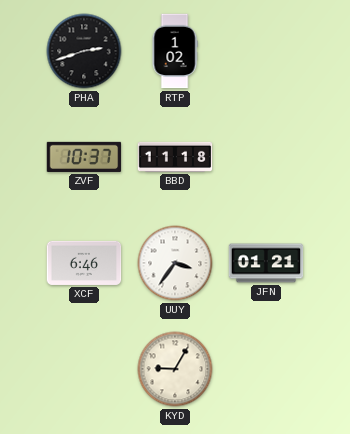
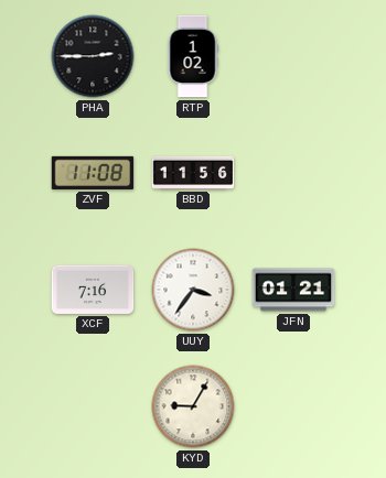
PHA: 2:42 -> 2:45 (93, 56)
ZVF: 10:37 -> 11:08 (93, 173)
BBD: 11:18 -> 11:56 (193, 173)
XCF: 6:46 -> 7:16 (93, 290)
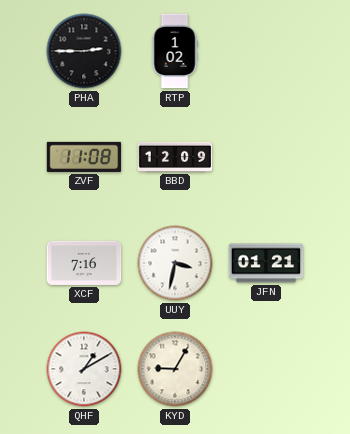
BBD: 11:56 -> 12:09 (175, 157)
UUY: 3:36 -> 3:32 (175, 263)
QHF: none -> 1:10 (84, 369)
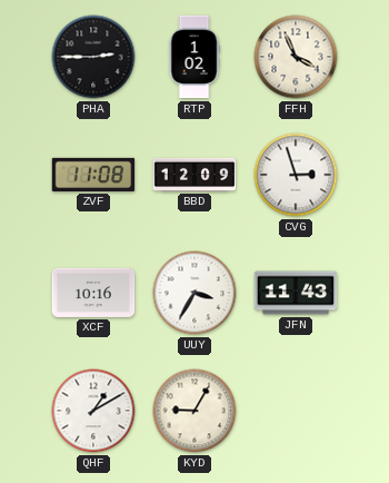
FFH: none -> 3:56 (296, 57)
CVG: none -> 2:57 (296, 175)
XCF: 7:16 -> 10:16 (93, 293)
UUY: 3:32 -> 3:35 (194, 293)
JFN: 01:21 -> 11:43 (296, 293)
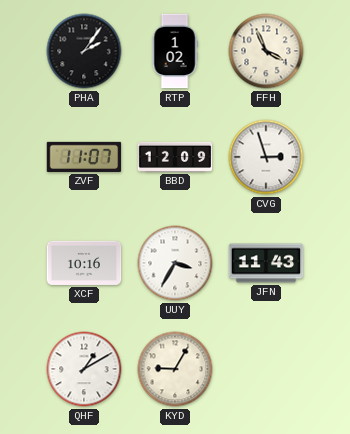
PHA: 2:45 -> 2:06 (84, 51)
ZVF: 11:08 -> 11:07 (84, 157)
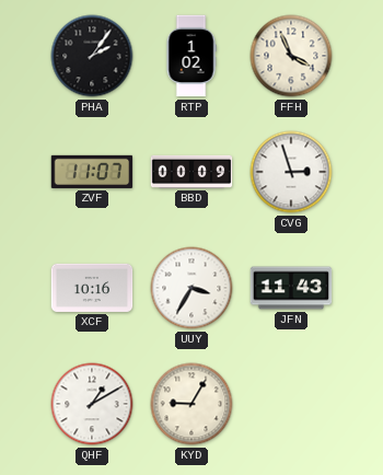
BBD: 12:09 -> 00:09 (191, 172)
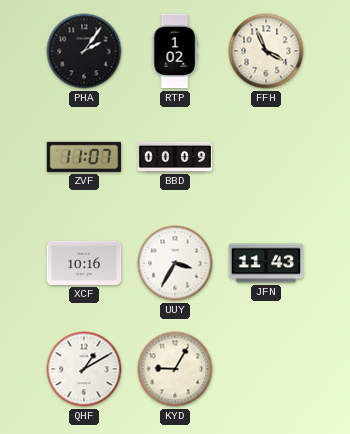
CVG: 2:57 -> none (291, 172)
